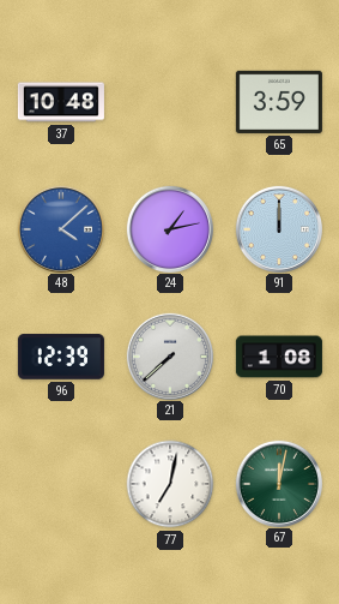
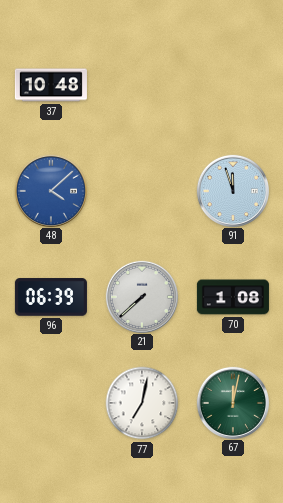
65: 3:59 -> none (279, 102)
24: 1:13 -> none (169, 228)
91: 12:00 -> 11:57 (232, 190)
96: 12:39 -> 06:39 (51, 297)
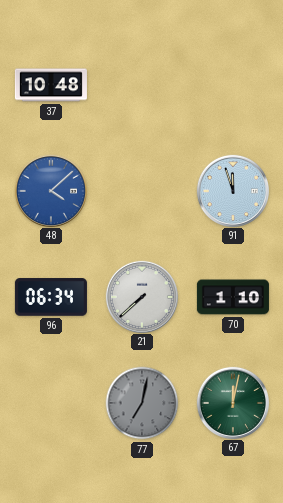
96: 06:39 -> 06:34 (51, 297)
70: 1:08 -> 1:10 (233, 297)
77 dial: white -> grey (142, 403)
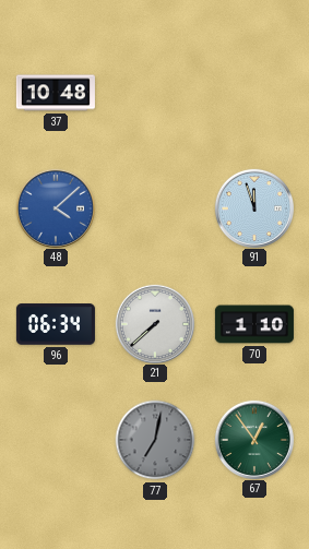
67: 12:02 -> 12:54 (253, 439)
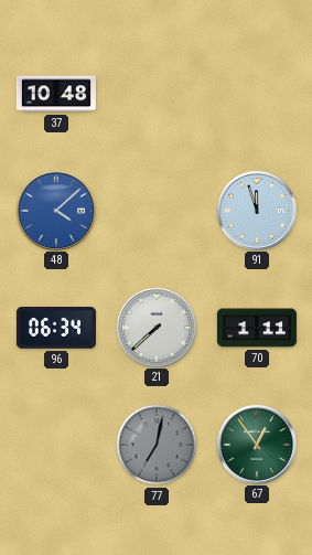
70: 1:10 -> 1:11 (257, 328)
